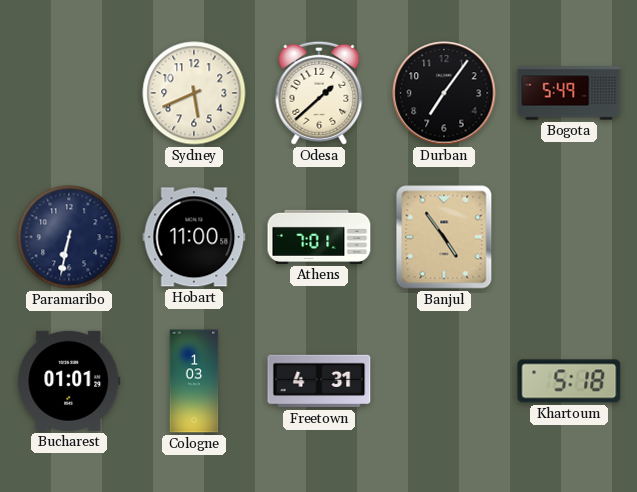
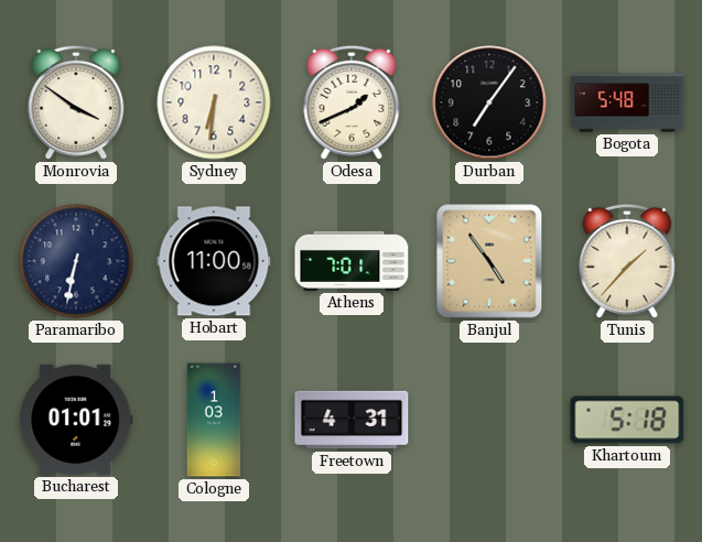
Monrovia: none -> 3:51 (76, 102)
Sydney: 5:41 -> 6:31 (214, 102)
Odesa: 1:38 -> 1:41 (352, 102)
Bogota: 5:49 -> 5:48 (627, 102)
Tunis: none -> 1:37 (627, 261)
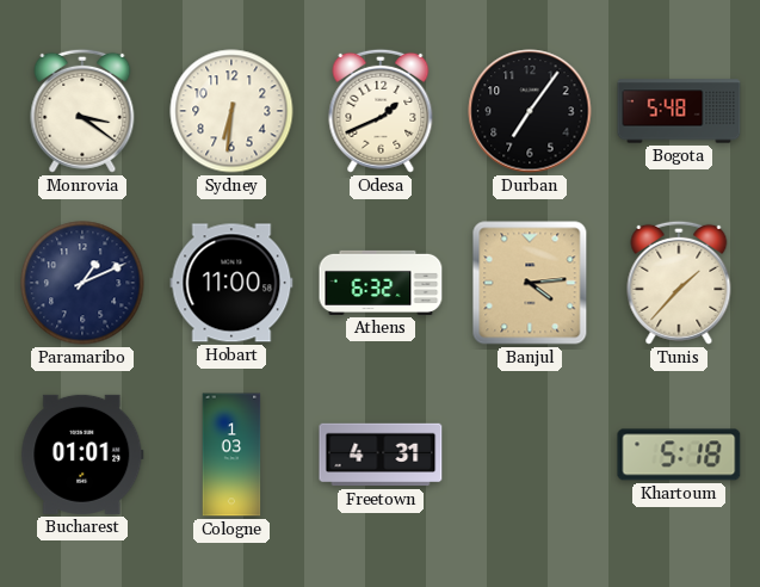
Monrovia: 3:51 -> 3:21 (82, 111)
Paramaribo: 6:32 -> 1:11 (82, 283)
Athens: 7:01 -> 6:32 (381, 283)
Banjul: 4:54 -> 4:14 (530, 283)
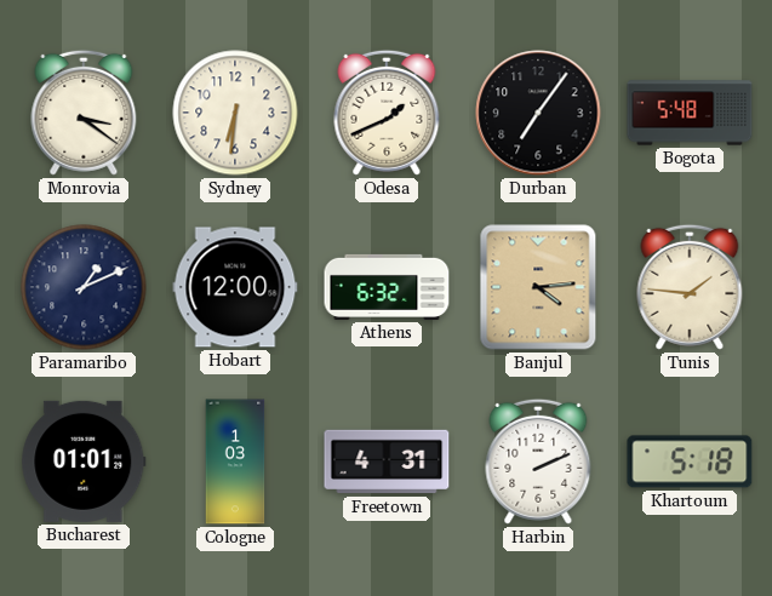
Hobart: 11:00 -> 12:00 (235, 287)
Tunis: 1:37 -> 1:46 (690, 287)
Harbin: none -> 2:11 (538, 462)
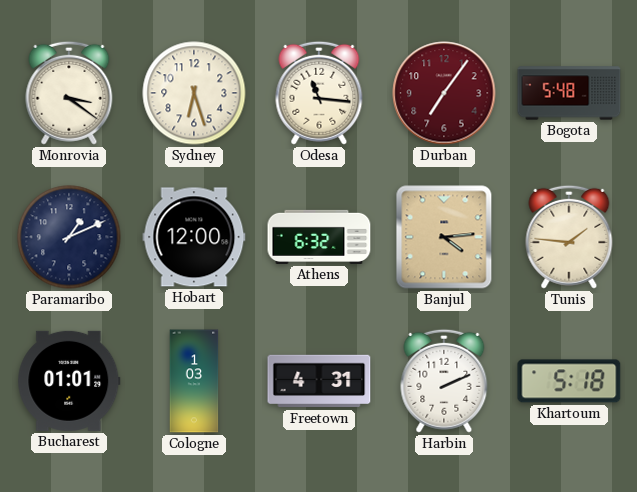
Sydney: 6:31 -> 6:27 (194, 93)
Odesa: 1:41 -> 11:16 (319, 93)
Durban dial: black -> burgundy (444, 93)
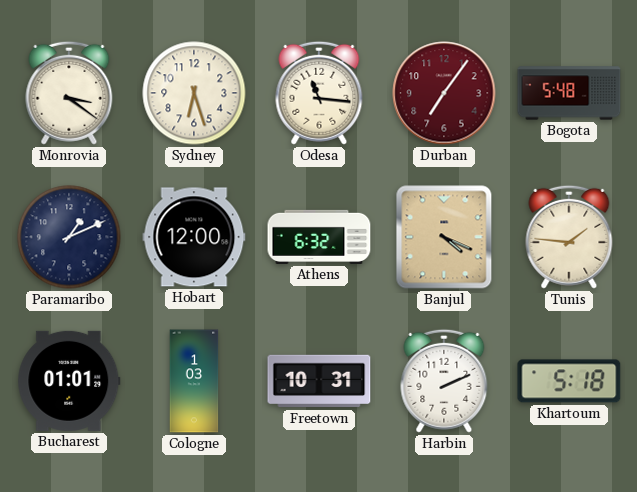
Banjul: 4:14 -> 4:19 (444, 237)
Freetown: 4:31 -> 10:31 (319, 381)
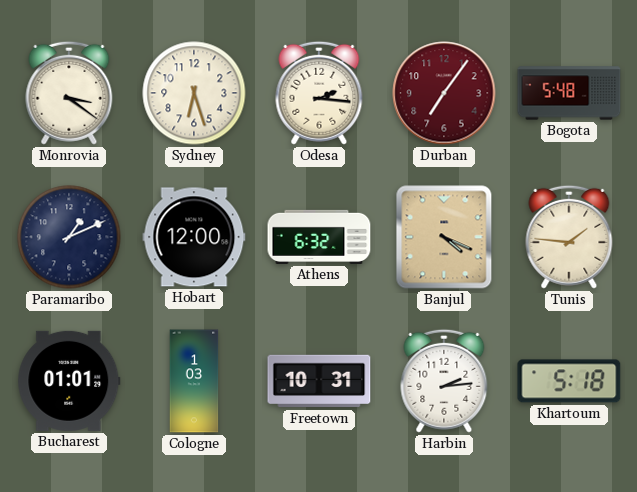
Odesa: 11:16 -> 2:16 (319, 93)
Harbin: 2:11 -> 2:14 (444, 381)
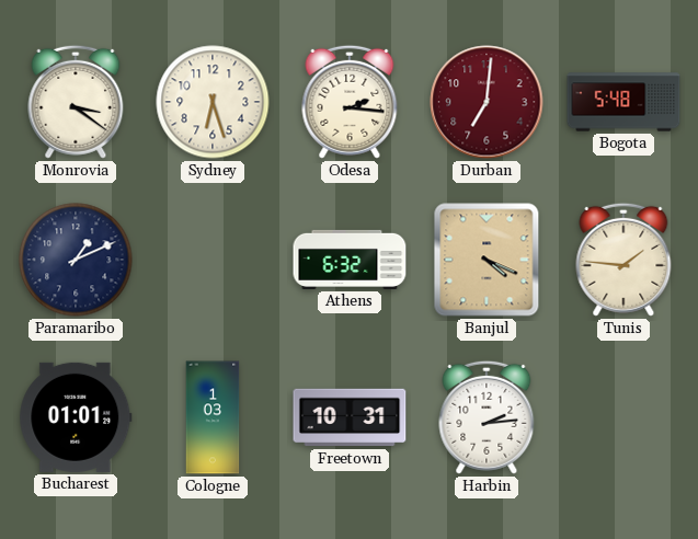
Durban: 7:06 -> 7:01 (487, 102)
Hobart: 12:00 -> none (194, 237)
Khartoum: 5:18 -> none (569, 381)
